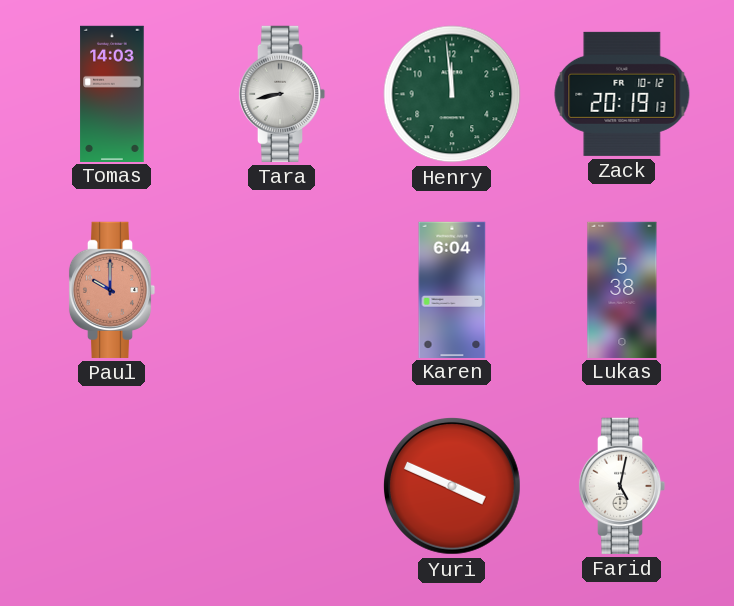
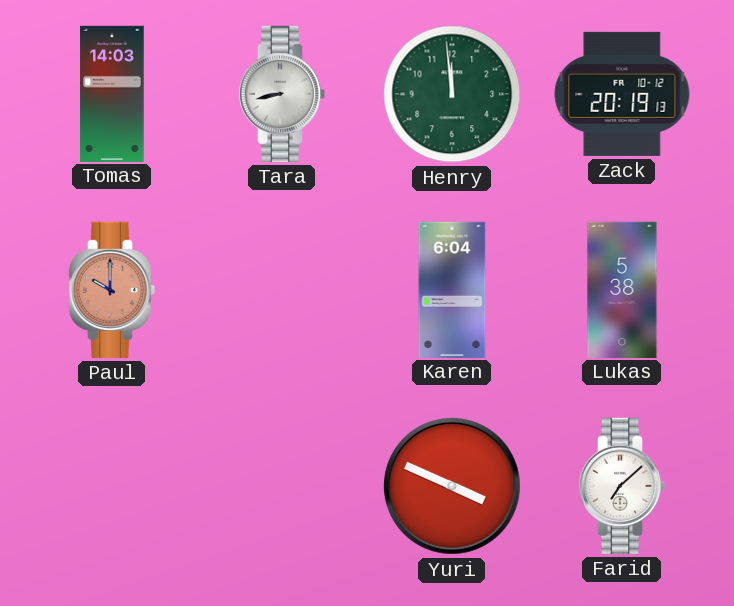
Farid: 5:02 -> 7:08 (622, 486)
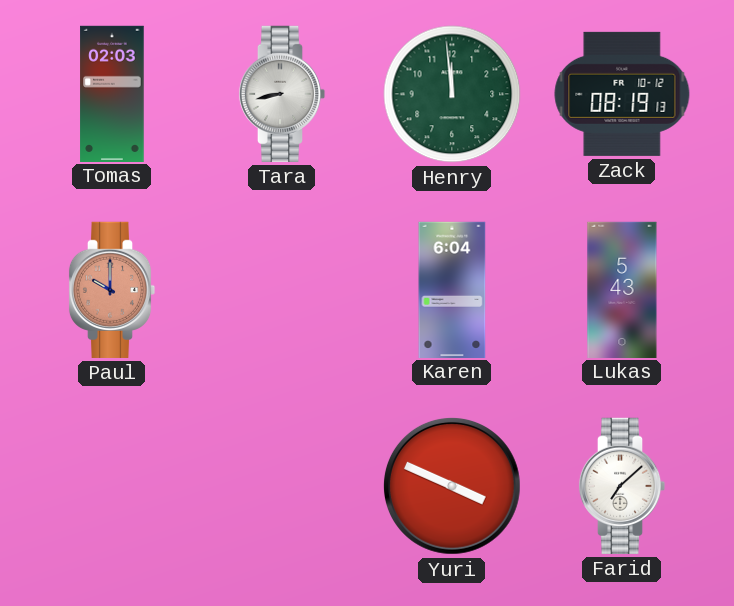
Tomas: 14:03 -> 02:03 (112, 93)
Zack: 20:19 -> 08:19 (622, 94)
Lukas: 5:38 -> 5:43 (622, 289)
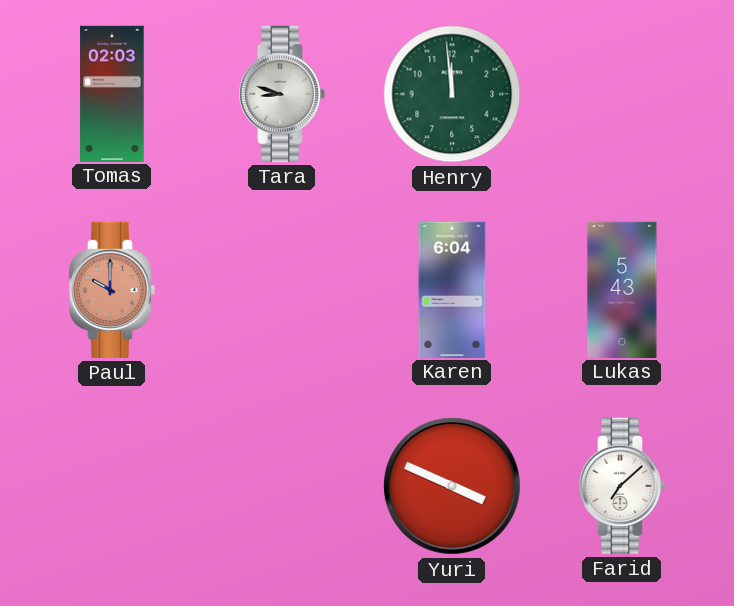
Tara: 8:43 -> 8:48 (282, 94)
Zack: 08:19 -> none (622, 94)
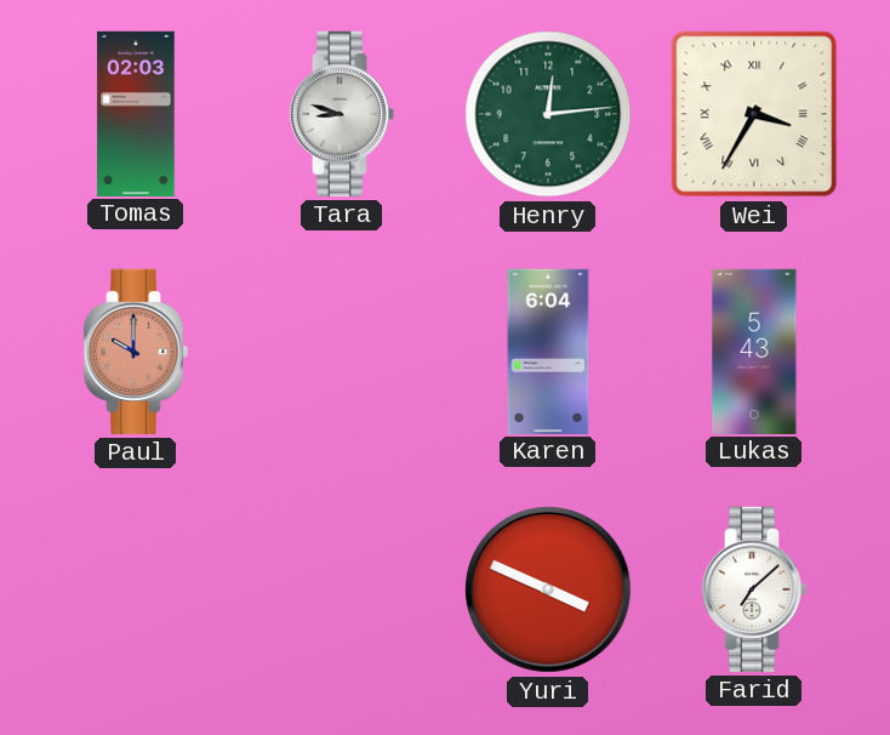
Henry: 11:59 -> 12:14 (548, 114)
Wei: none -> 3:35 (754, 114)
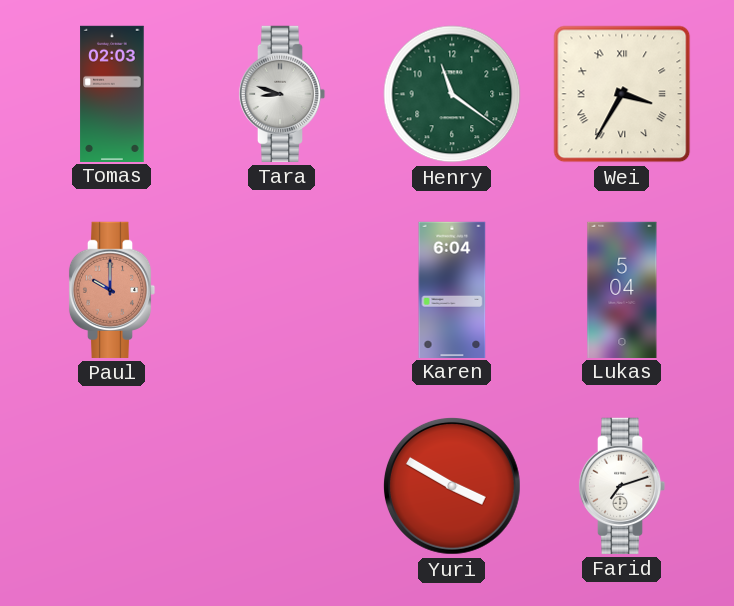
Henry: 12:14 -> 11:21 (452, 94)
Lukas: 5:43 -> 5:04 (622, 289)
Yuri: 3:49 -> 3:50 (452, 486)
Farid: 7:08 -> 7:12 (622, 486)
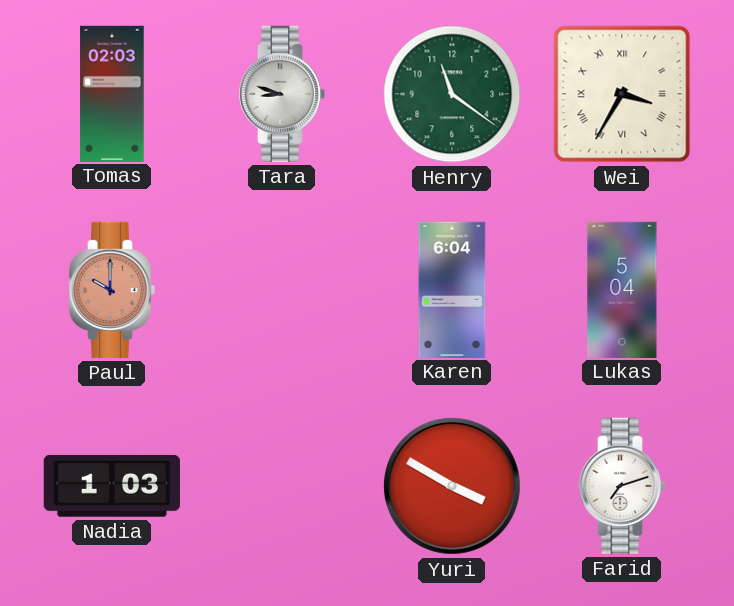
Nadia: none -> 1:03 (112, 486)
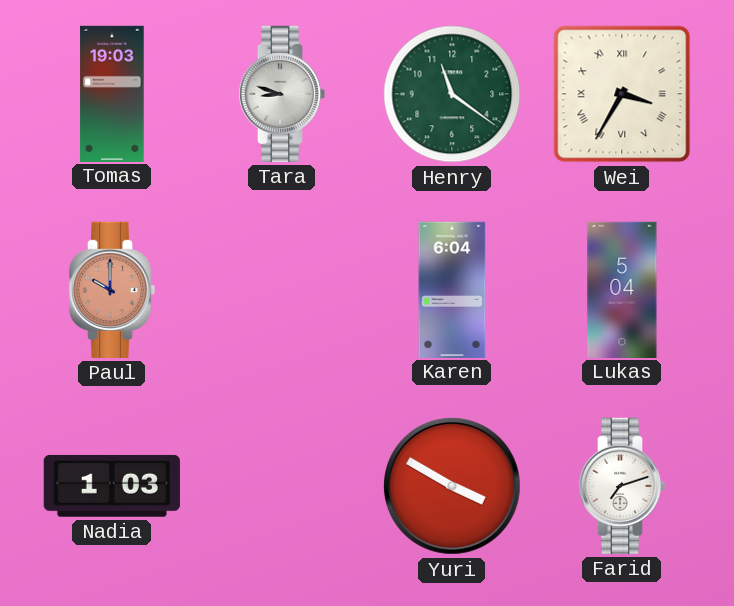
Tomas: 02:03 -> 19:03 (112, 93)
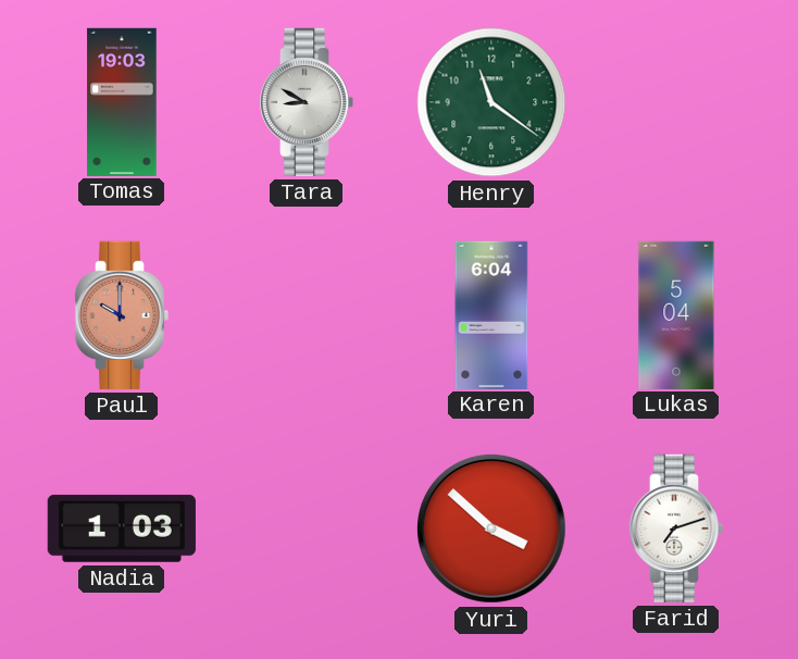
Tara: 8:48 -> 8:50 (307, 102)
Wei: 3:35 -> none (622, 94)
Yuri: 3:50 -> 3:52 (491, 529)
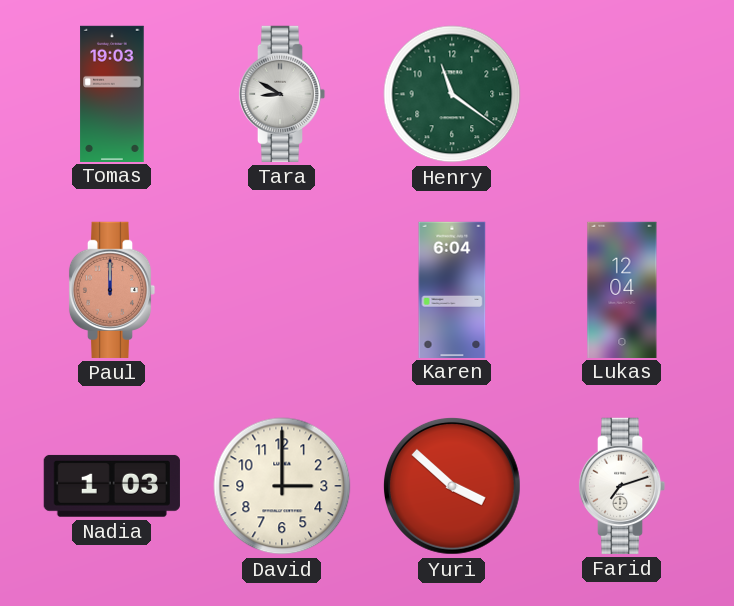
Paul: 10:00 -> 12:00 (112, 290)
Lukas: 5:04 -> 12:04 (622, 289)
David: none -> 3:00 (282, 486)
